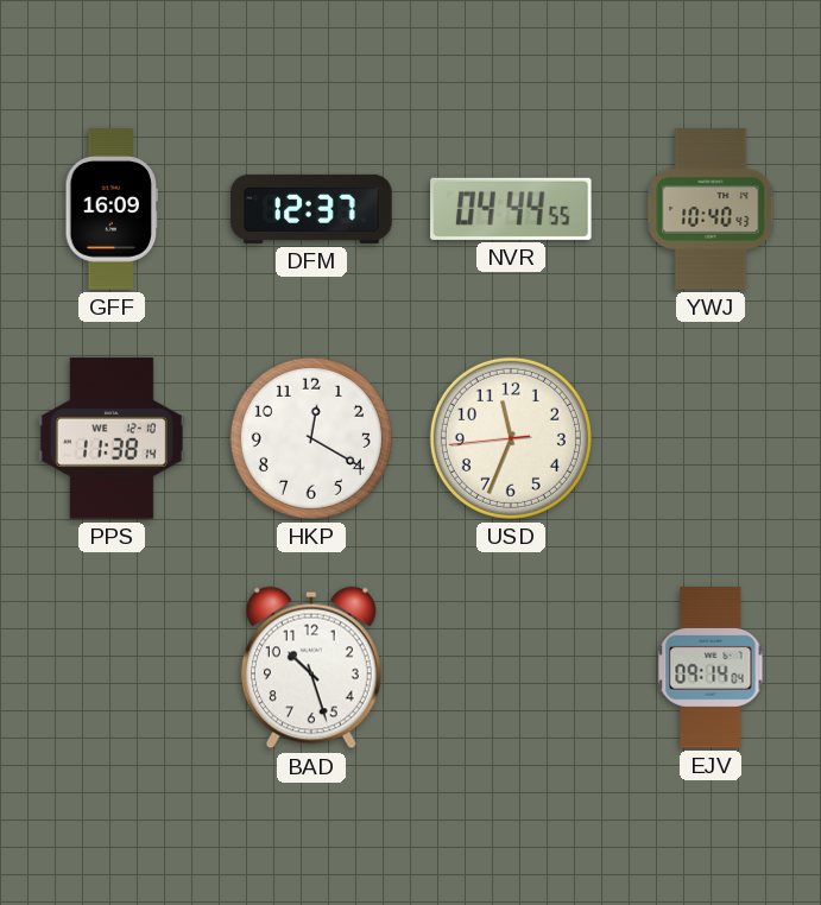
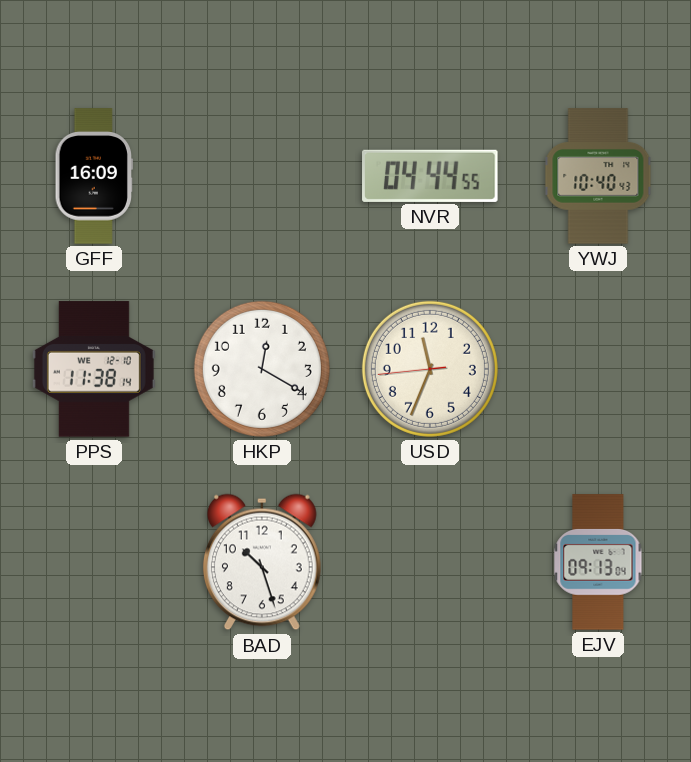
DFM: 12:37 -> none (311, 209)
EJV: 09:14 -> 09:13 (598, 562)
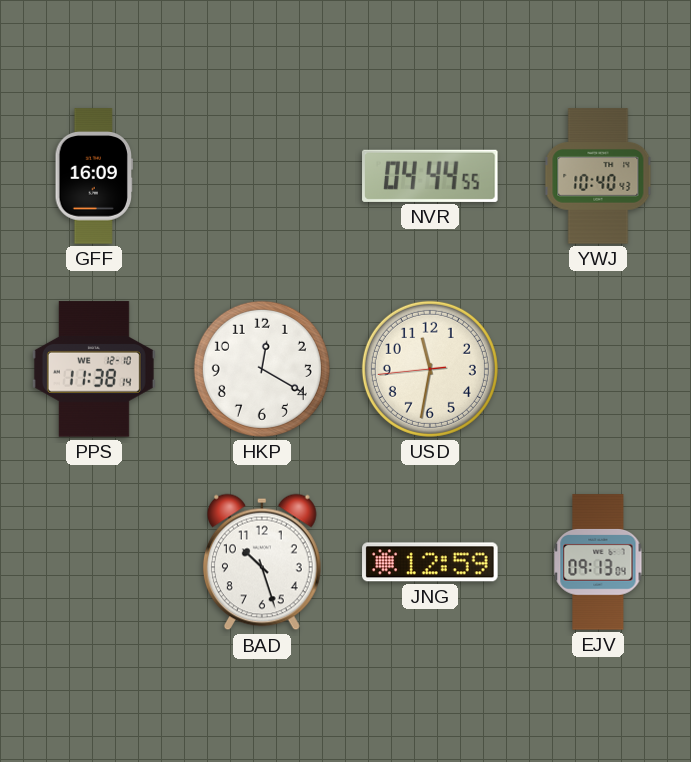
USD: 11:33 -> 11:31 (430, 369)
JNG: none -> 12:59 (430, 562)
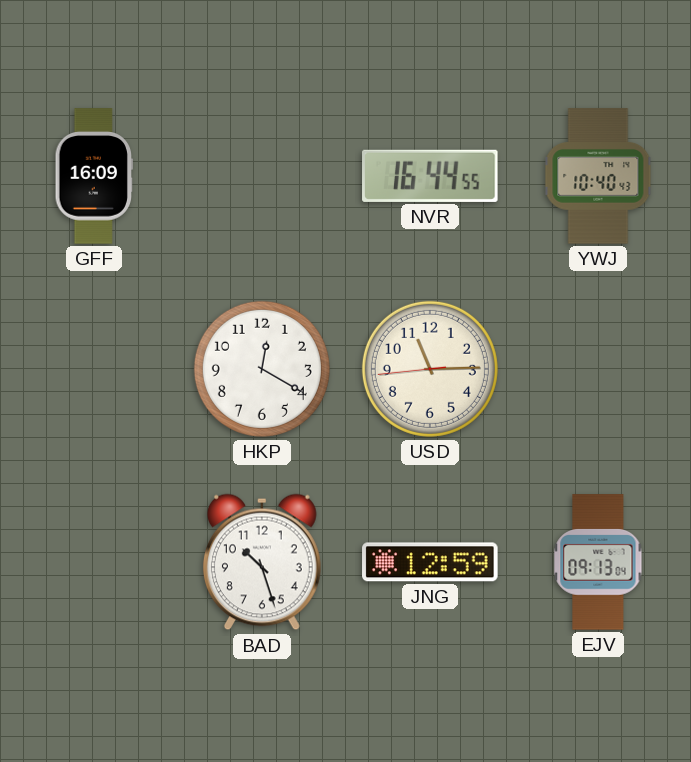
NVR: 04:44 -> 16:44 (430, 176)
PPS: 11:38 -> none (94, 369)
USD: 11:31 -> 11:14 (430, 369)
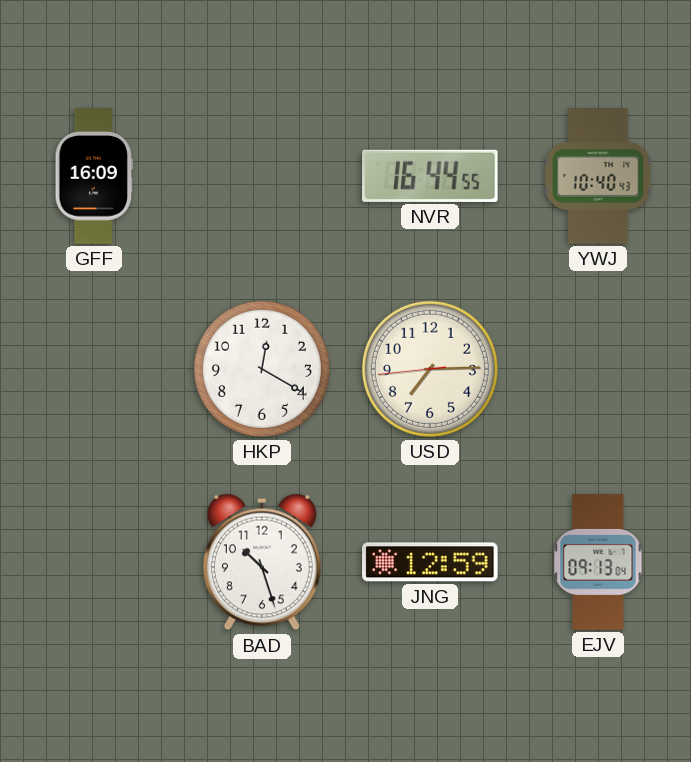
USD: 11:14 -> 7:14 (430, 369)
